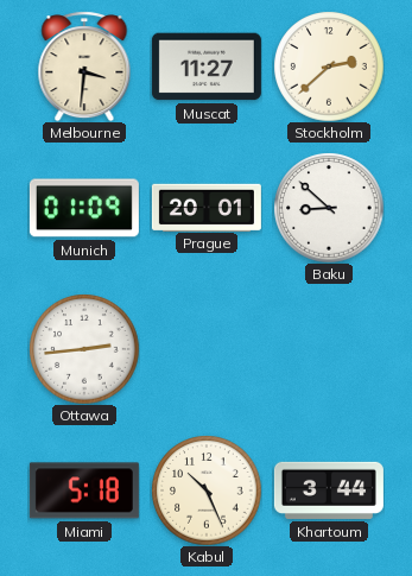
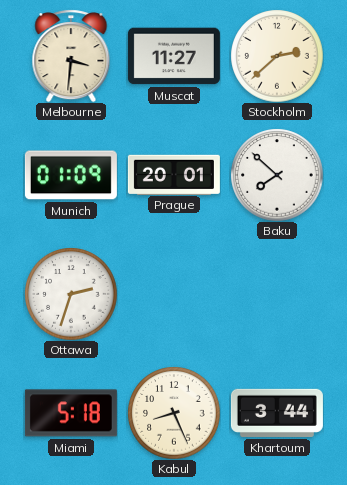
Baku: 8:52 -> 7:52 (277, 175)
Ottawa: 2:44 -> 2:33 (71, 294)
Kabul: 10:26 -> 8:26 (174, 413)
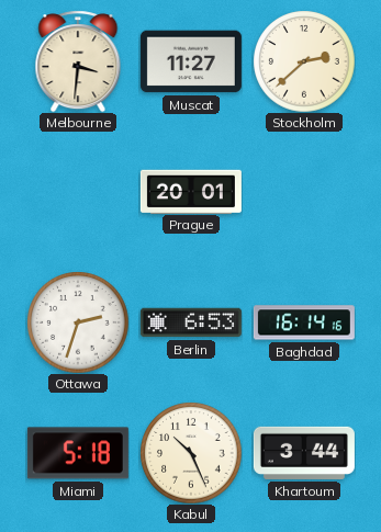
Munich: 01:09 -> none (71, 175)
Baku: 7:52 -> none (277, 175)
Berlin: none -> 6:53 (191, 322)
Baghdad: none -> 16:14 (304, 322)
Kabul: 8:26 -> 10:26 (191, 453)
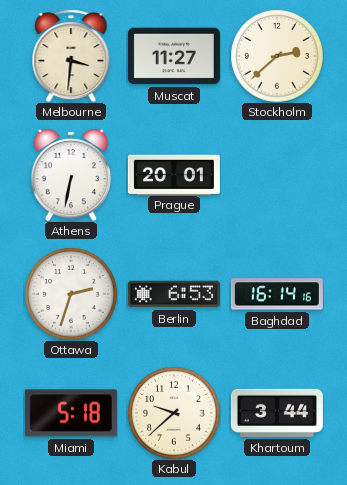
Athens: none -> 6:32 (71, 175)
Kabul: 10:26 -> 9:38 (174, 413)
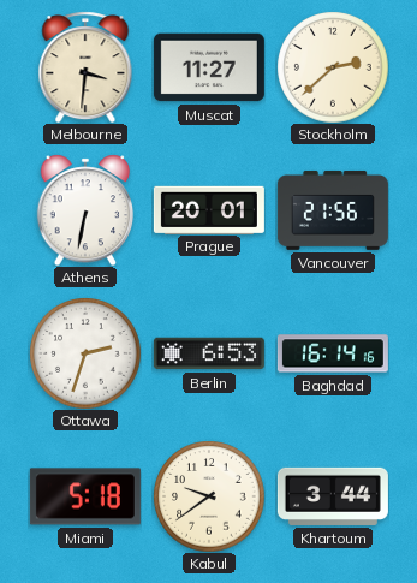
Vancouver: none -> 21:56 (333, 210)
Kabul: 9:38 -> 9:39 (209, 496)
